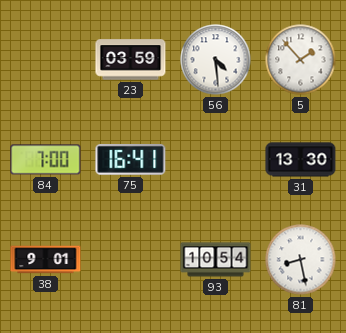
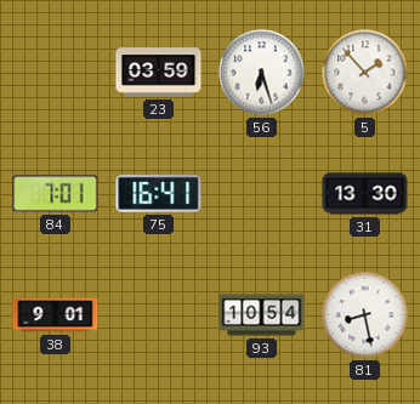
56: 4:29 -> 6:27 (262, 73)
84: 7:00 -> 7:01 (56, 194)
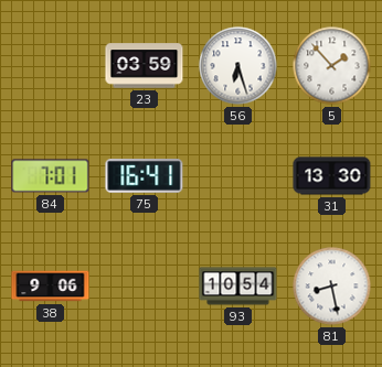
38: 9:01 -> 9:06 (51, 287)
